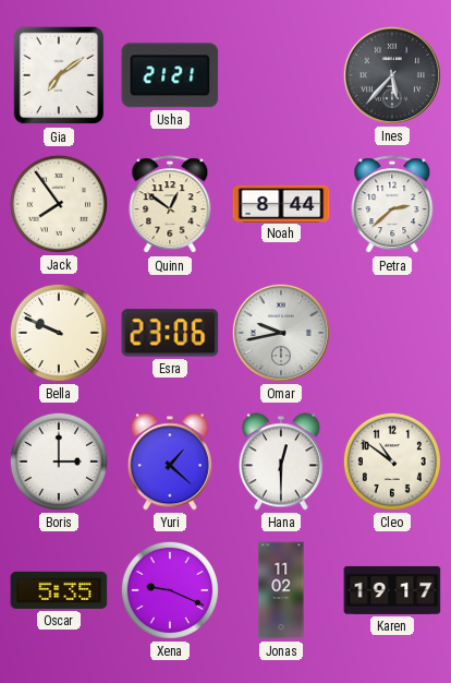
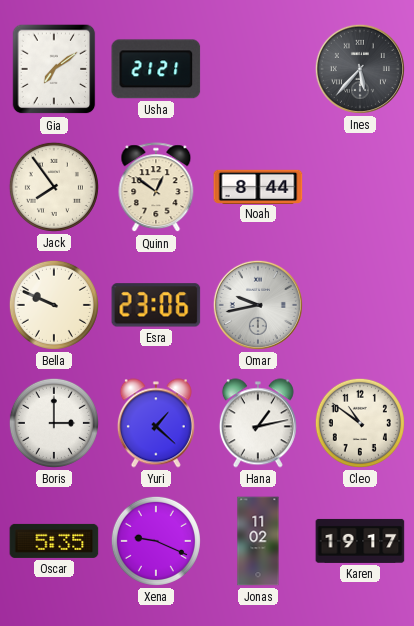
Petra: 2:38 -> none (392, 205)
Hana: 12:30 -> 1:13 (258, 423)
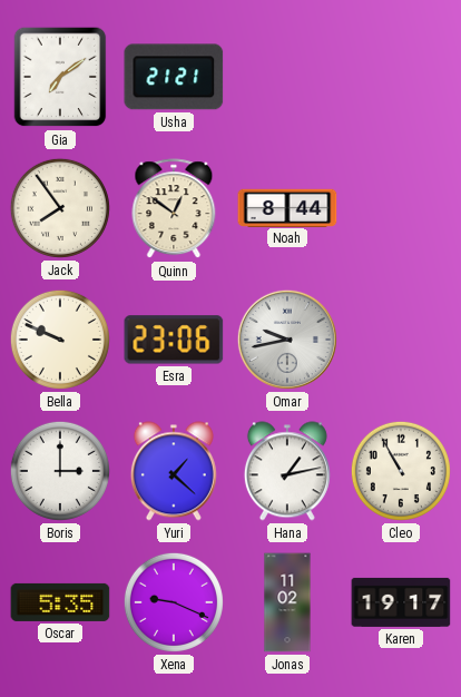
Ines: 5:37 -> none (360, 69)
Cleo: 10:51 -> 10:55 (401, 471)
